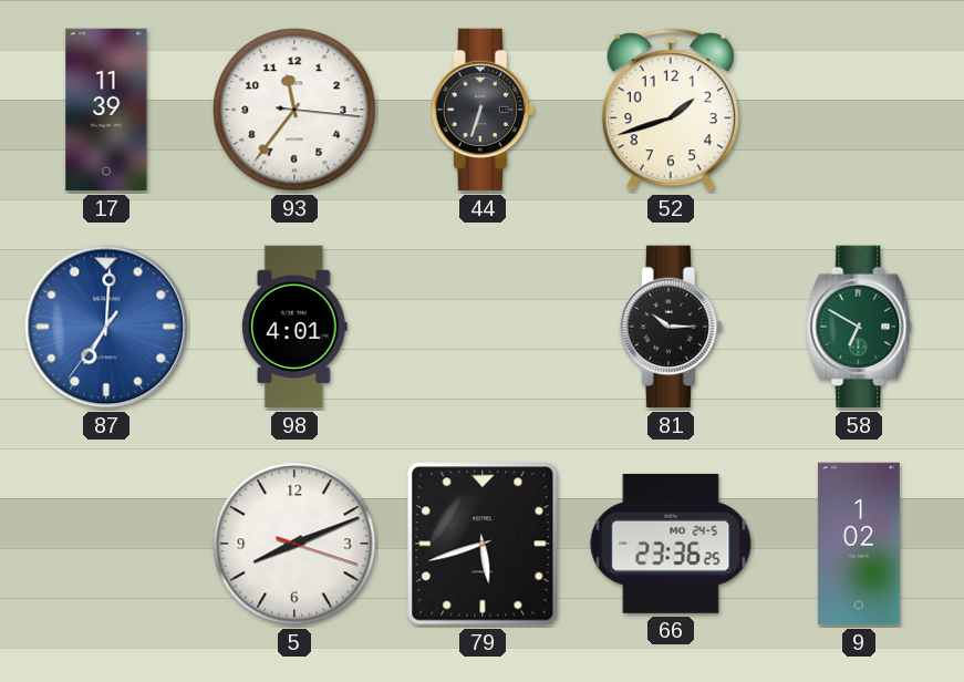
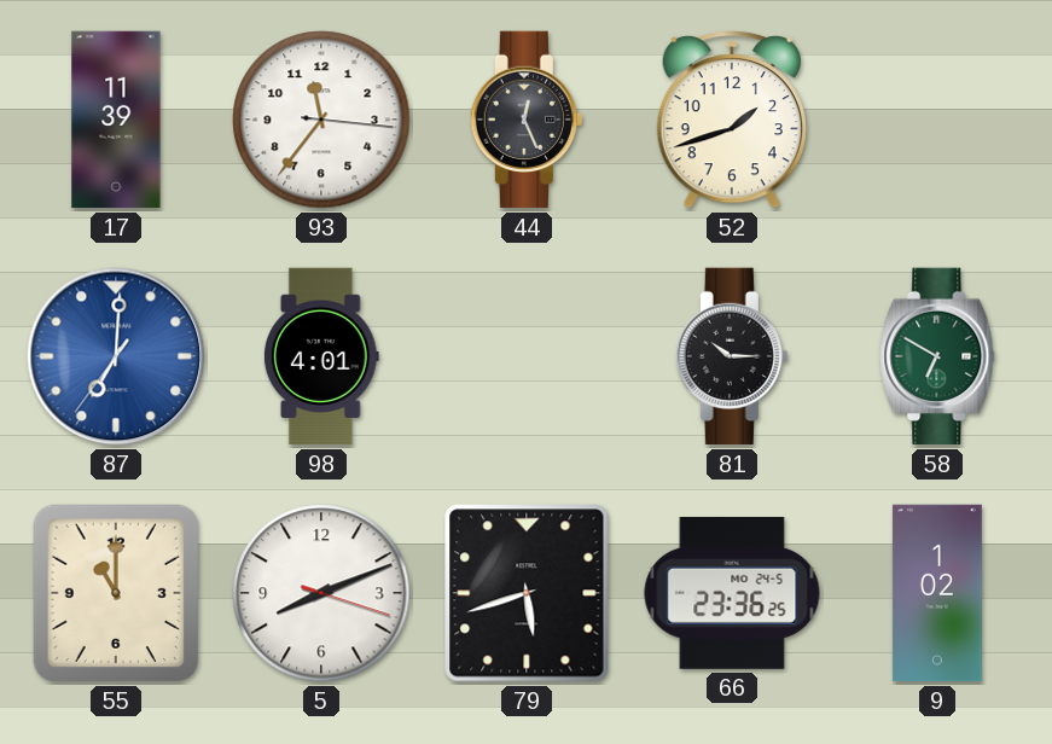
44: 6:33 -> 12:26 (527, 120)
55: none -> 11:00 (116, 593)
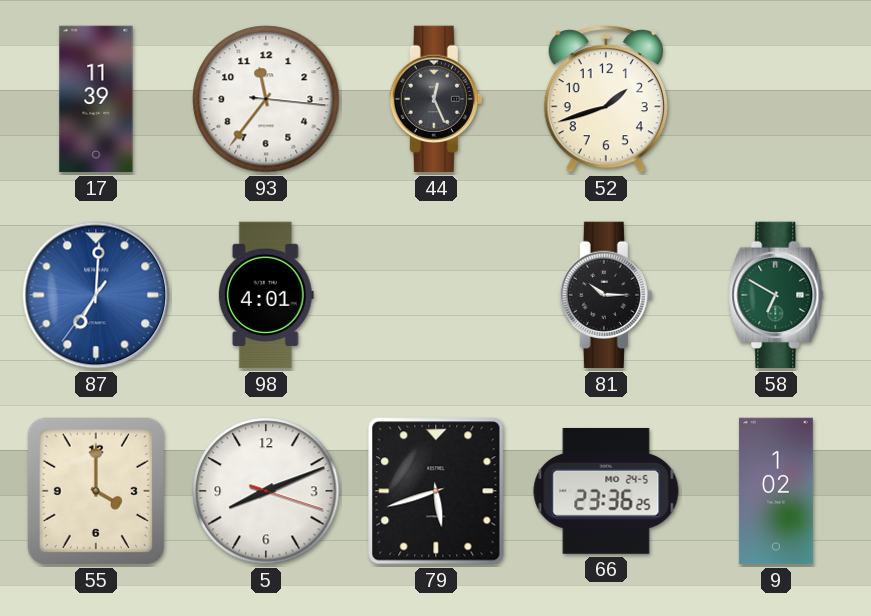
55: 11:00 -> 4:00 (96, 491)
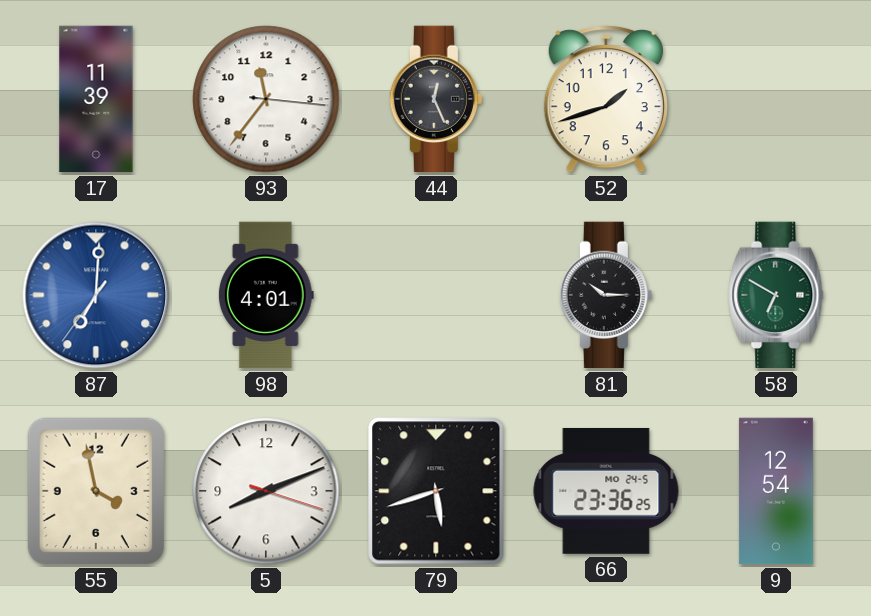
55: 4:00 -> 3:58 (96, 491)
9: 1:02 -> 12:54 (776, 491)
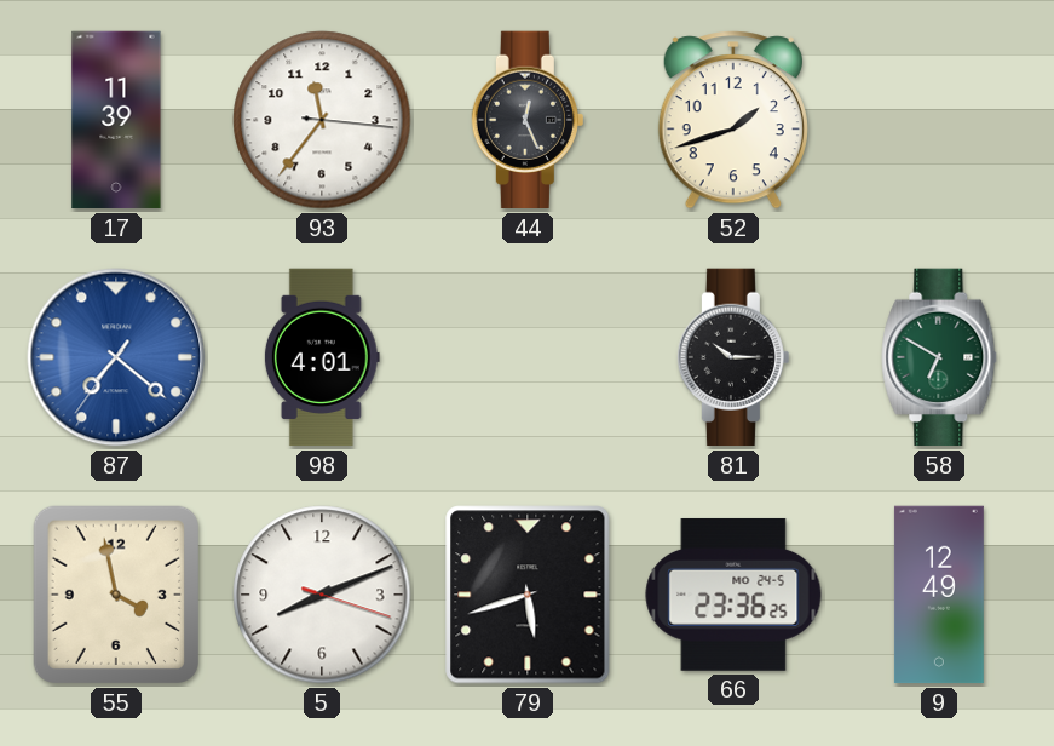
87: 7:00 -> 7:21 (116, 357)
9: 12:54 -> 12:49 (939, 595)
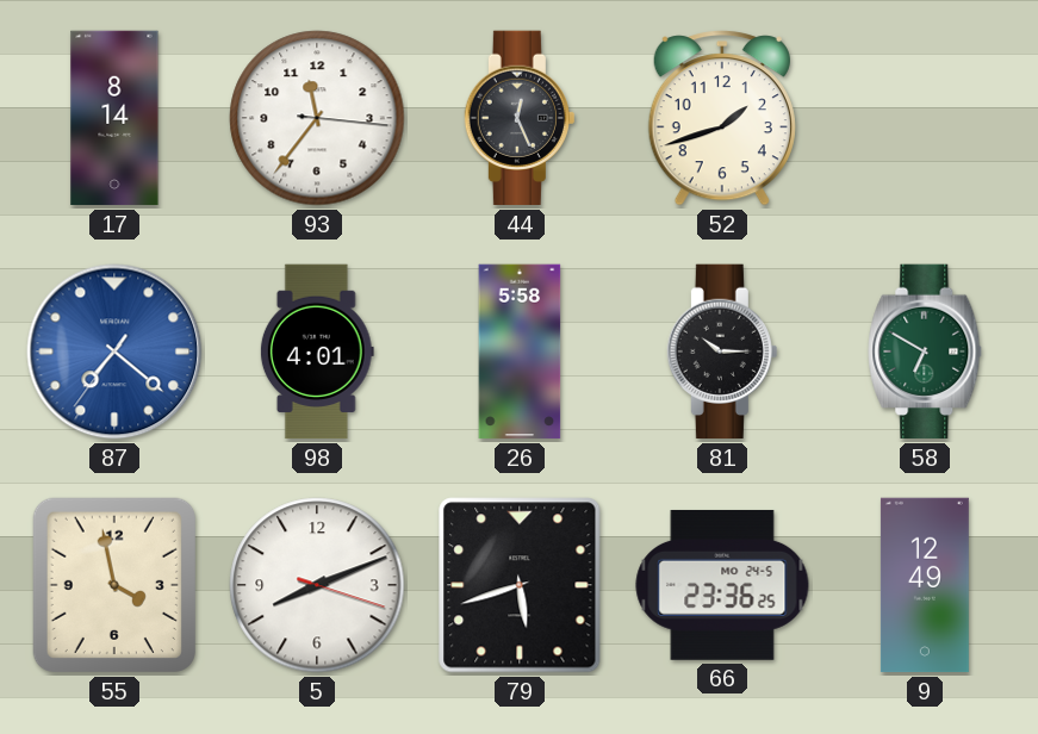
17: 11:39 -> 8:14 (114, 118)
26: none -> 5:58 (520, 352)
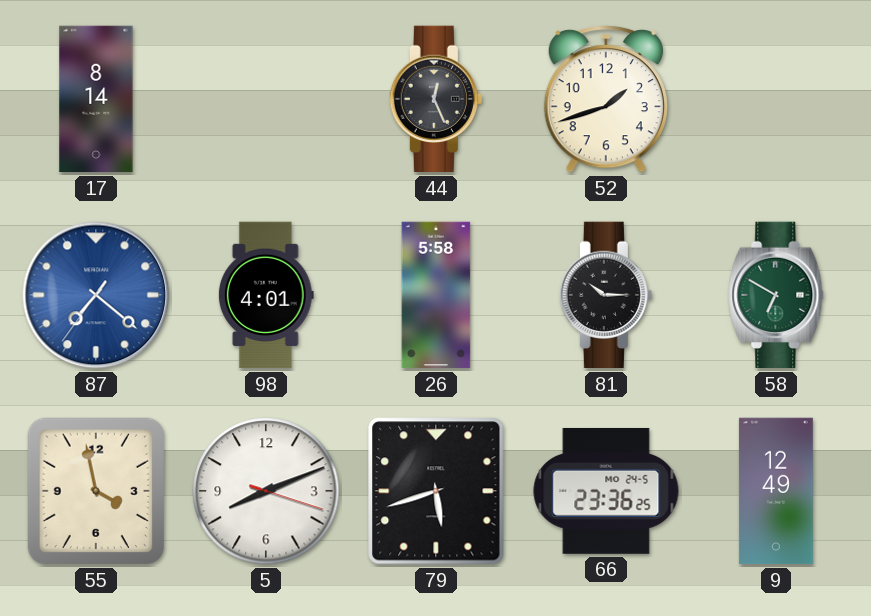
93: 11:36 -> none (317, 118)
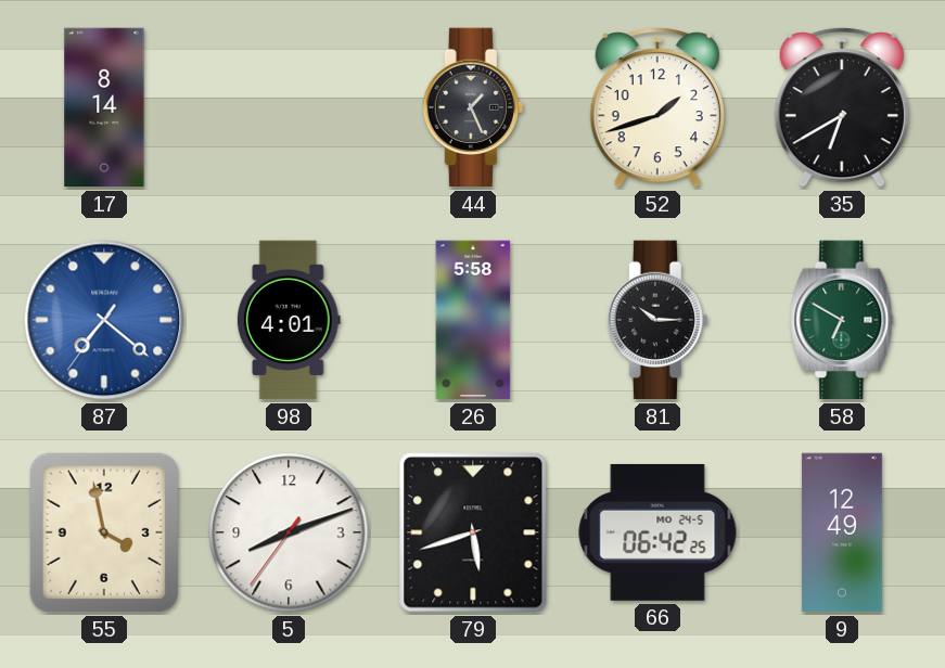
44: 12:26 -> 1:26 (473, 107)
35: none -> 6:40 (842, 107)
5: 8:11:18 -> 8:11:36 (289, 532)
66: 23:36 -> 06:42 (657, 532)
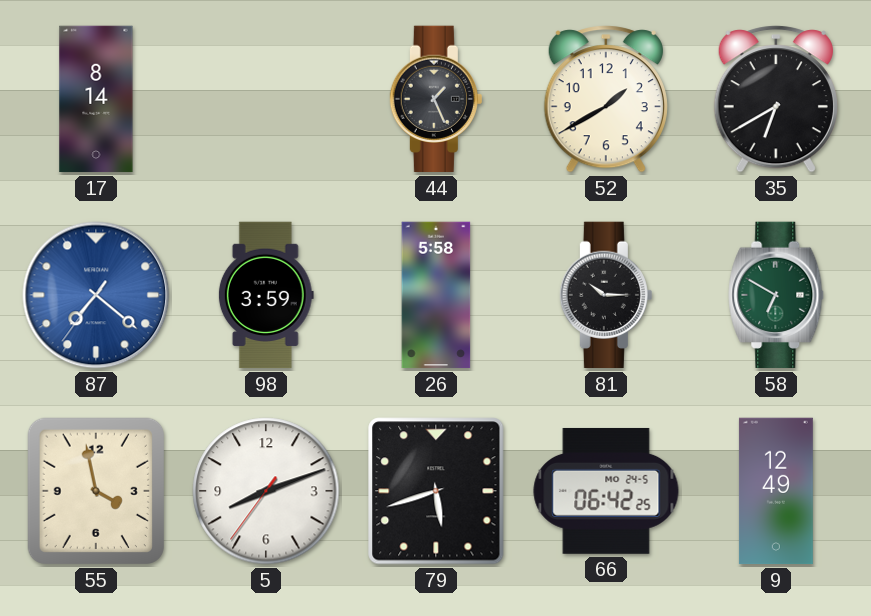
52: 1:42 -> 1:40 (606, 99)
98: 4:01 -> 3:59 (266, 295)
